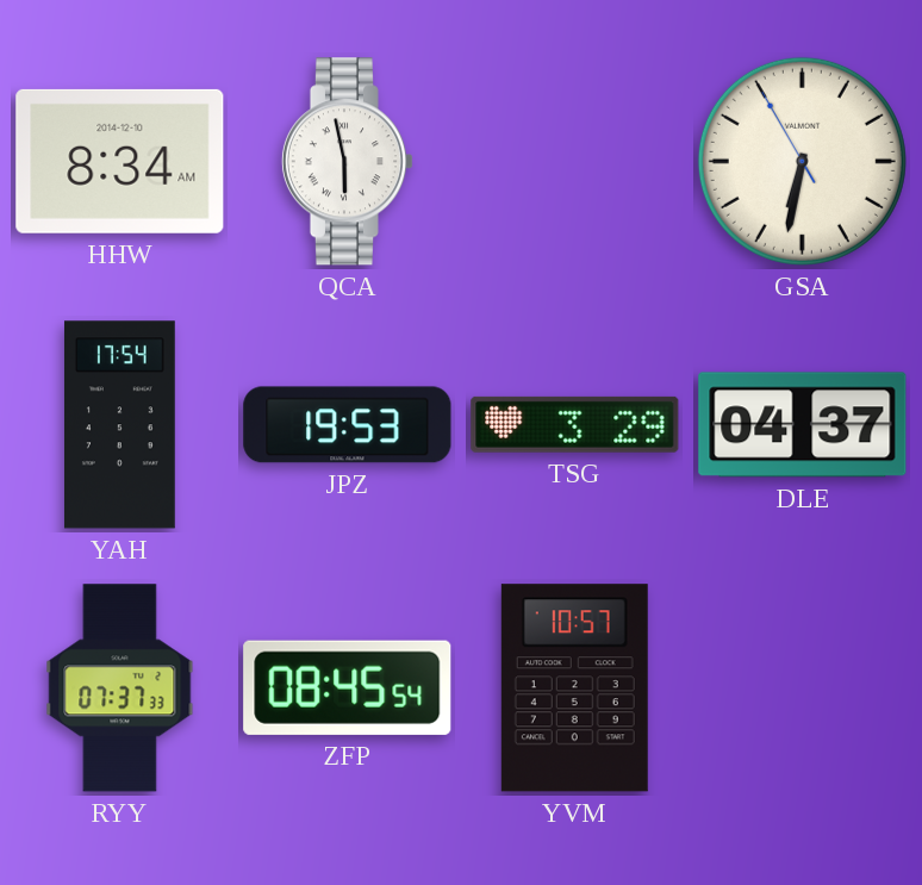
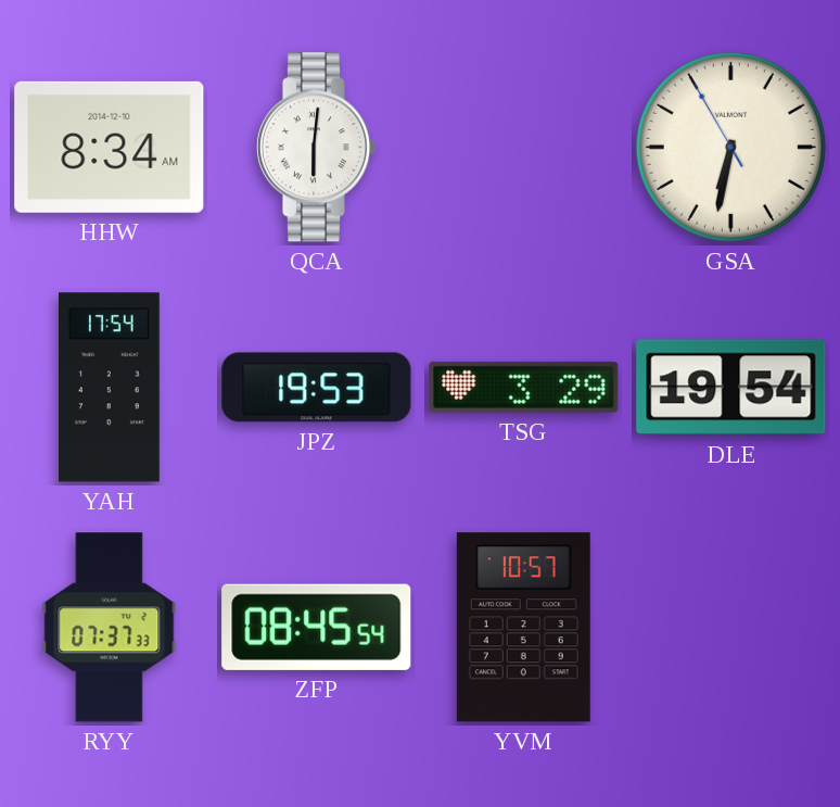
QCA: 5:58 -> 6:01 (316, 148)
DLE: 04:37 -> 19:54 (731, 388)
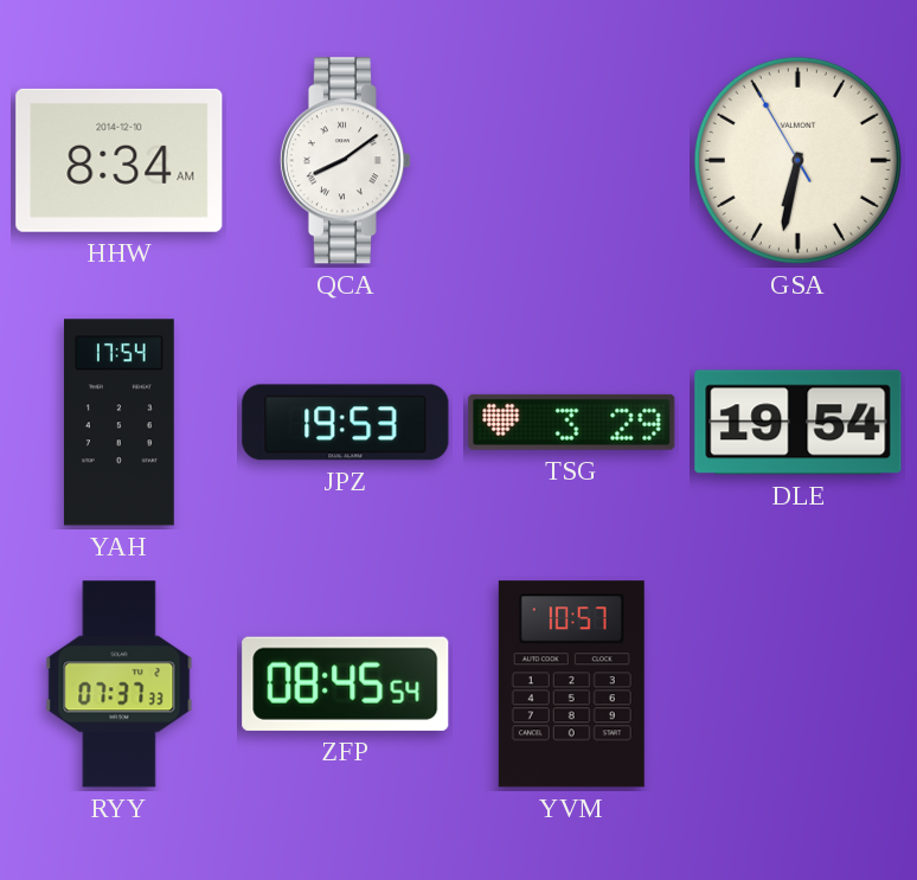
QCA: 6:01 -> 8:09 (345, 161)
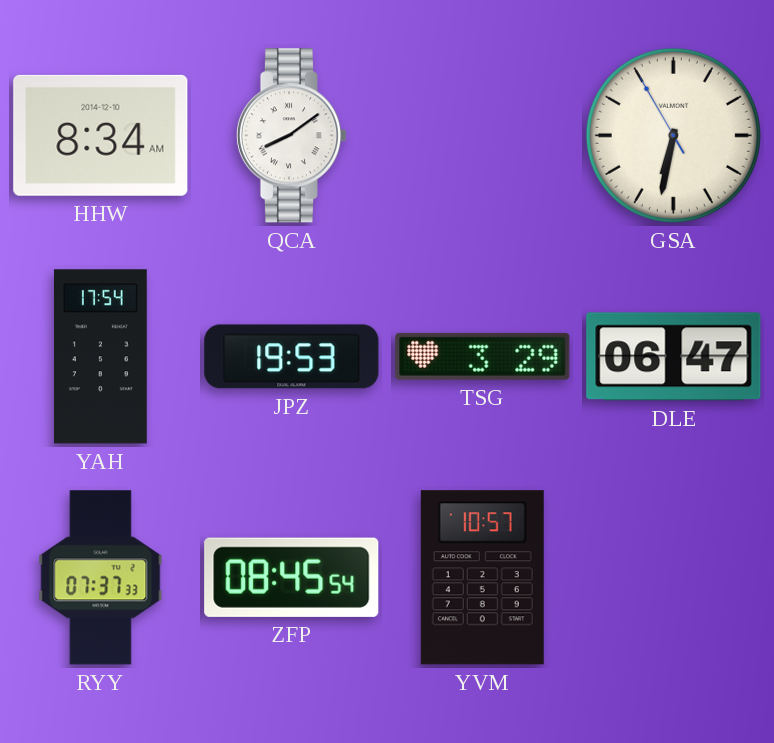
DLE: 19:54 -> 06:47 (674, 357)
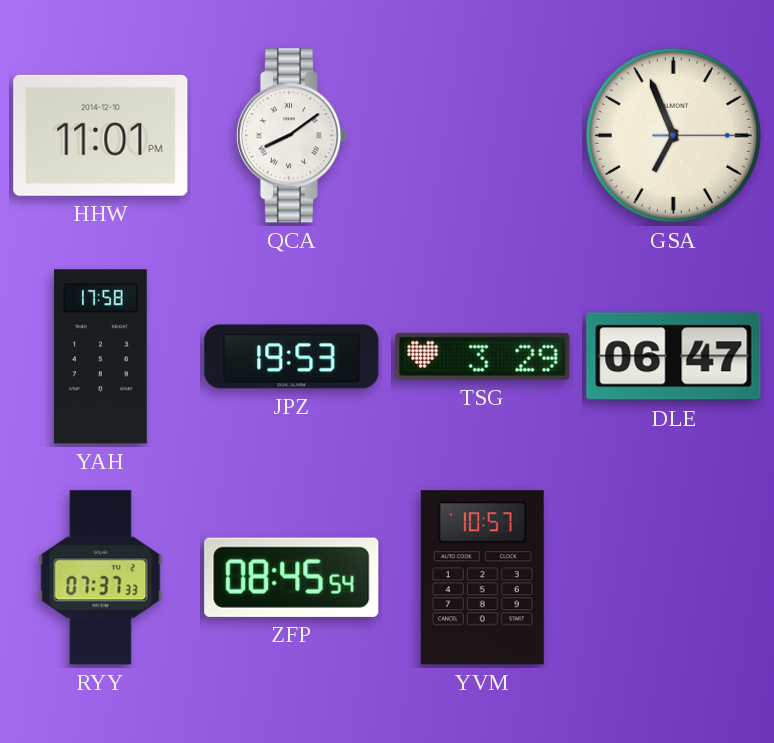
HHW: 8:34 -> 11:01 (101, 135)
GSA: 6:31 -> 6:56 (673, 135)
YAH: 17:54 -> 17:58 (100, 357)
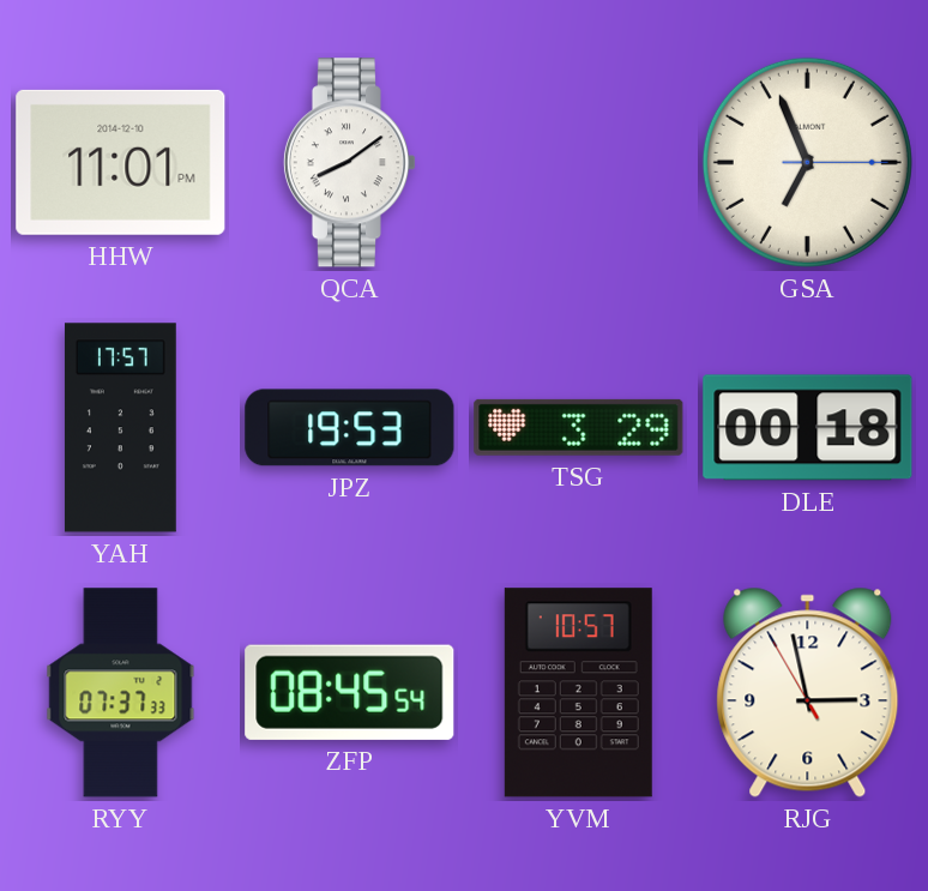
YAH: 17:58 -> 17:57 (120, 428)
DLE: 06:47 -> 00:18 (808, 428)
RJG: none -> 2:57 (808, 692)
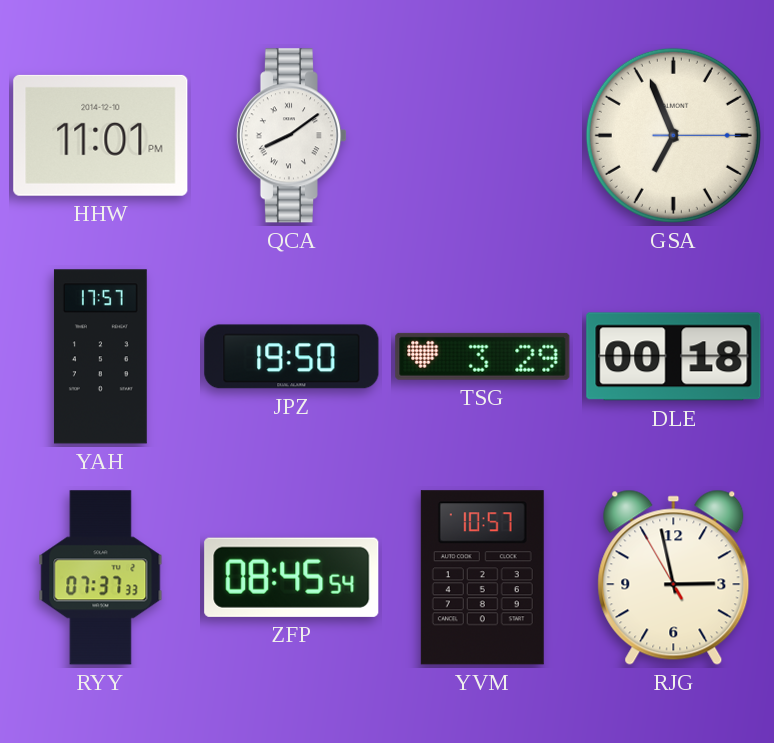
JPZ: 19:53 -> 19:50 (292, 357)
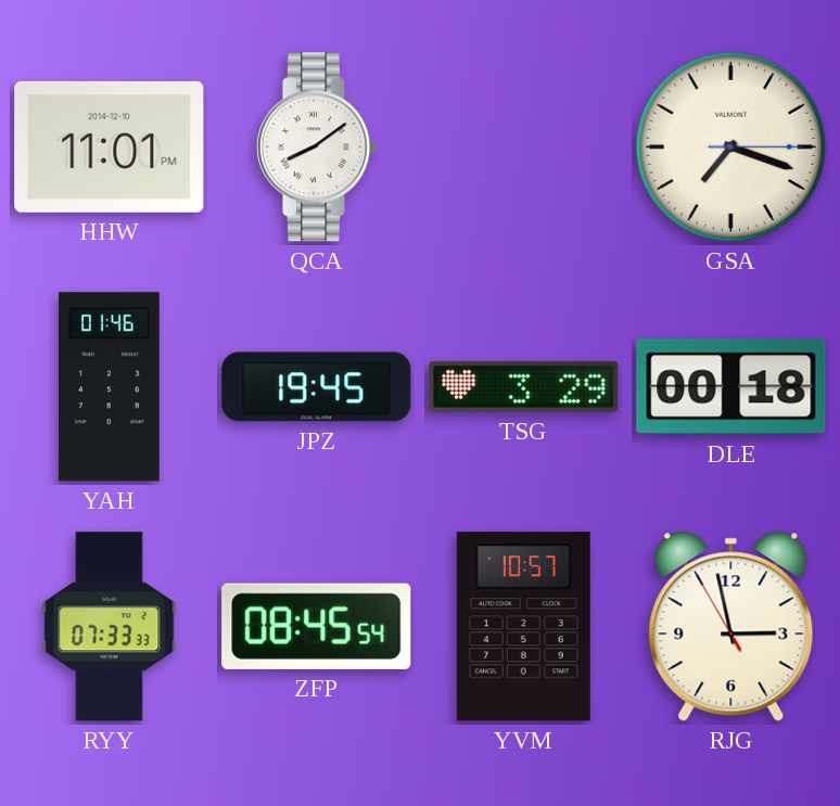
GSA: 6:56 -> 7:18 (730, 146)
YAH: 17:57 -> 01:46 (109, 387)
JPZ: 19:50 -> 19:45 (317, 387)
RYY: 07:37 -> 07:33 (110, 627)
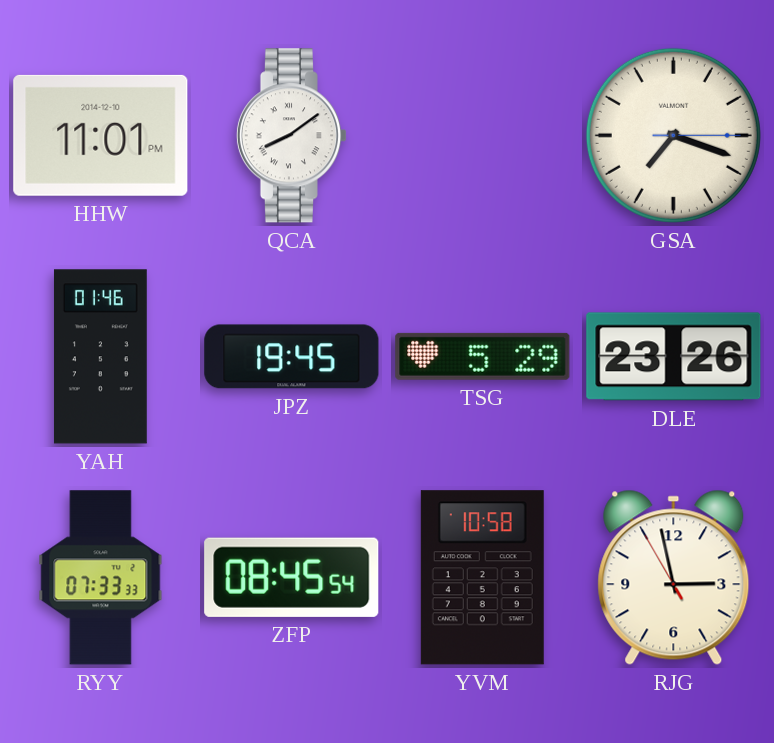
TSG: 3:29 -> 5:29 (483, 356)
DLE: 00:18 -> 23:26 (674, 357)
YVM: 10:57 -> 10:58 (482, 578)
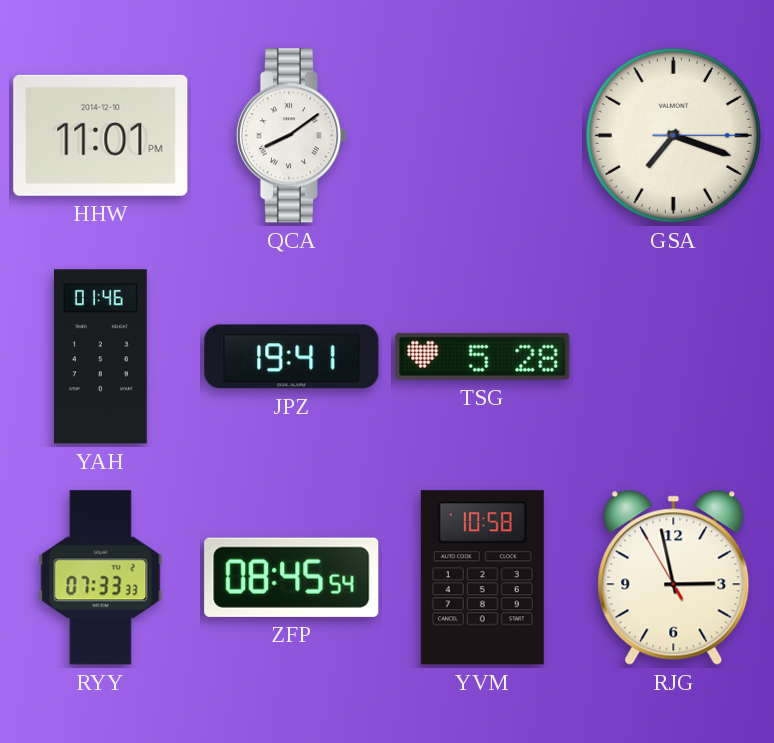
JPZ: 19:45 -> 19:41 (292, 357)
TSG: 5:29 -> 5:28 (483, 356)
DLE: 23:26 -> none (674, 357)
